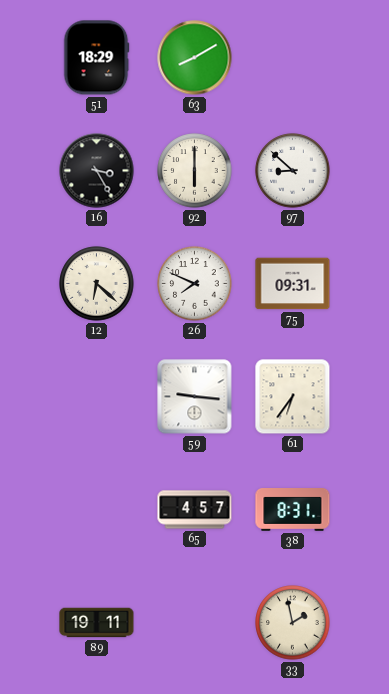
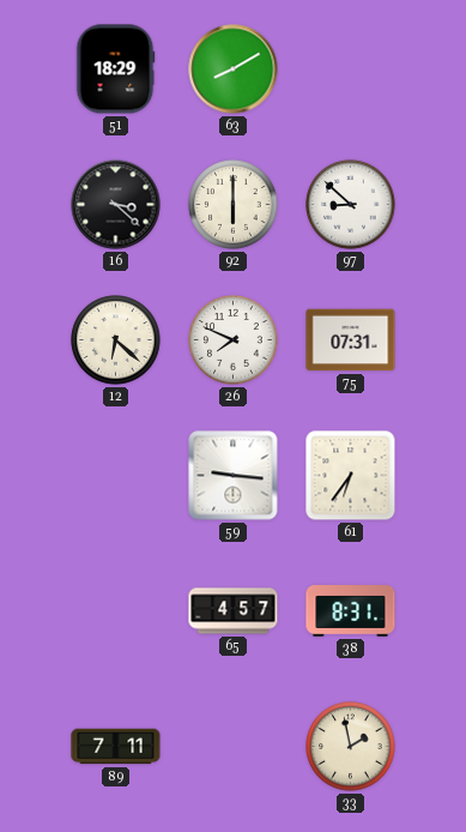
16: 3:25 -> 3:22 (116, 205)
75: 09:31 -> 07:31 (351, 340)
89: 19:11 -> 7:11 (116, 747)
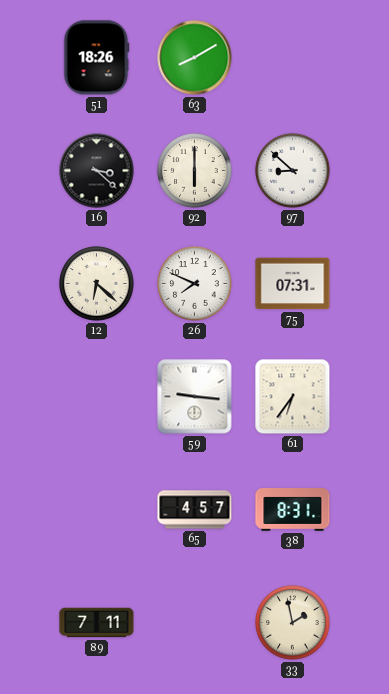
51: 18:29 -> 18:26 (96, 58)
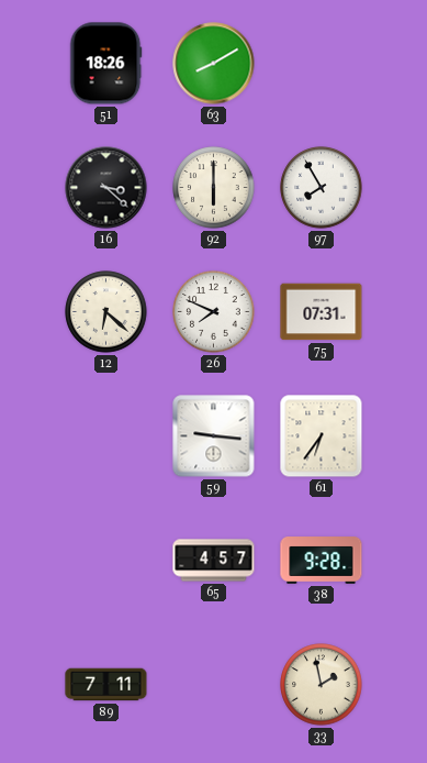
97: 8:52 -> 7:55 (322, 188)
38: 8:31 -> 9:28 (322, 561)
